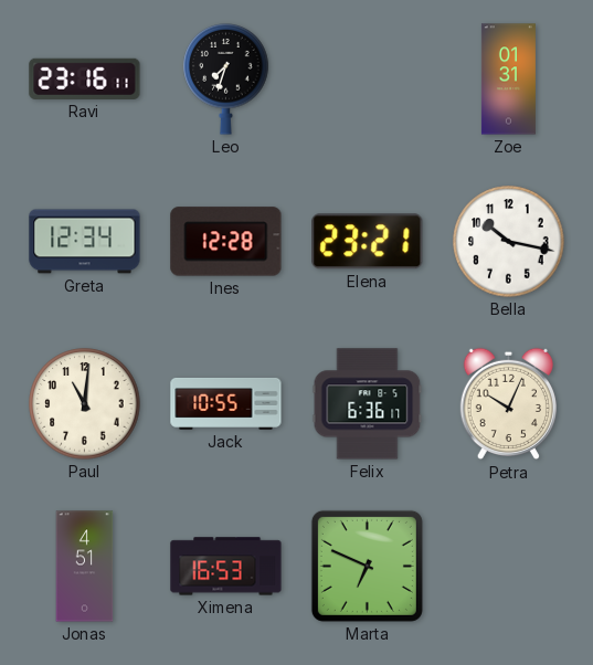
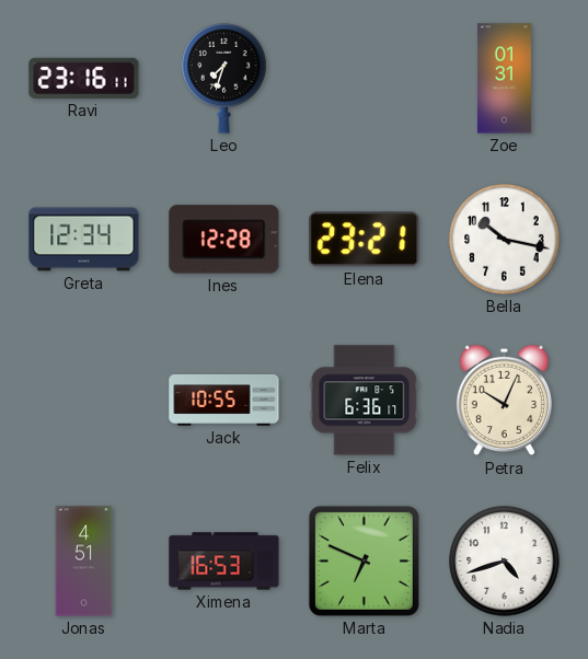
Paul: 11:01 -> none (85, 404)
Nadia: none -> 4:42 (505, 562)
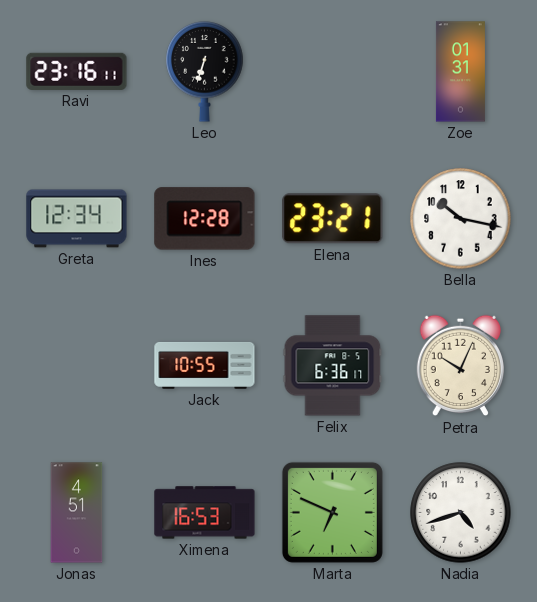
Leo: 7:33 -> 6:33 (205, 72)
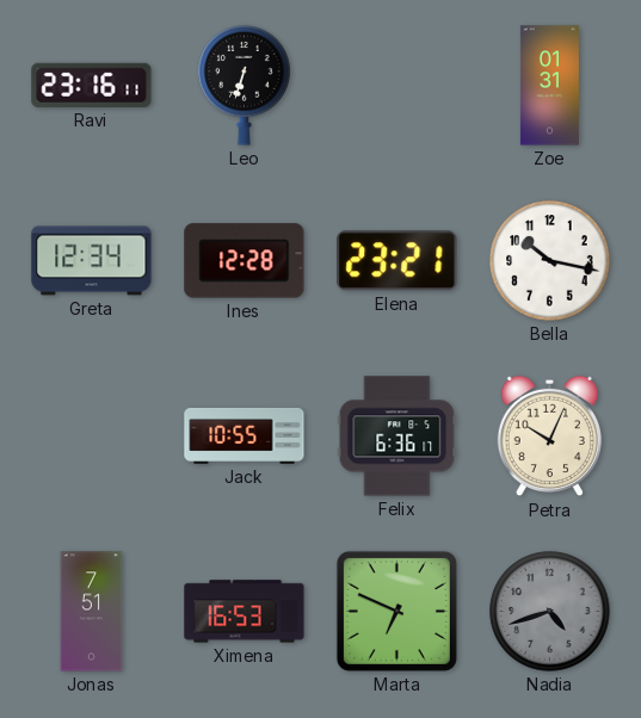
Jonas: 4:51 -> 7:51 (92, 612)
Nadia dial: white -> grey (550, 612)
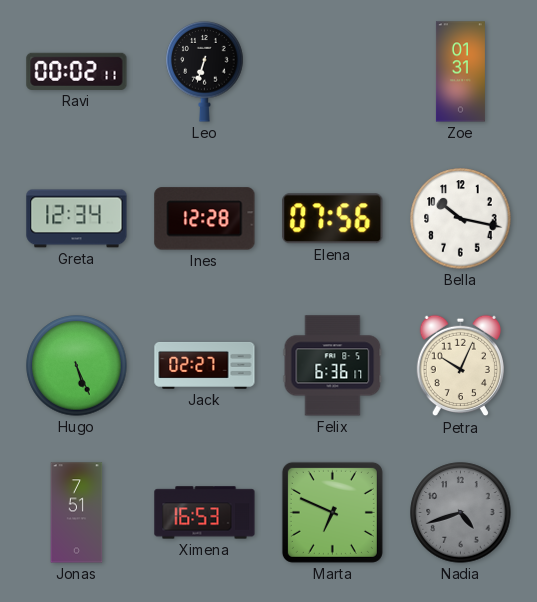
Ravi: 23:16 -> 00:02 (77, 71)
Elena: 23:21 -> 07:56 (333, 219)
Hugo: none -> 5:26 (77, 366)
Jack: 10:55 -> 02:27 (205, 366)
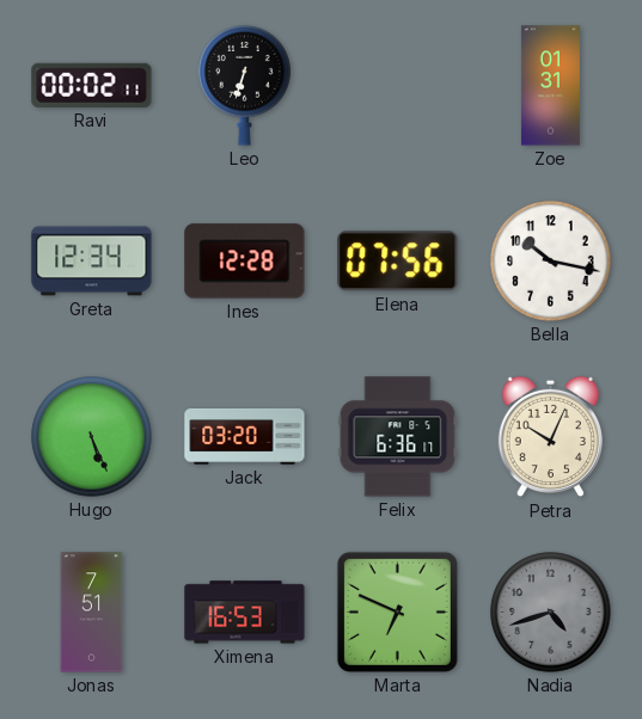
Jack: 02:27 -> 03:20 (245, 437)
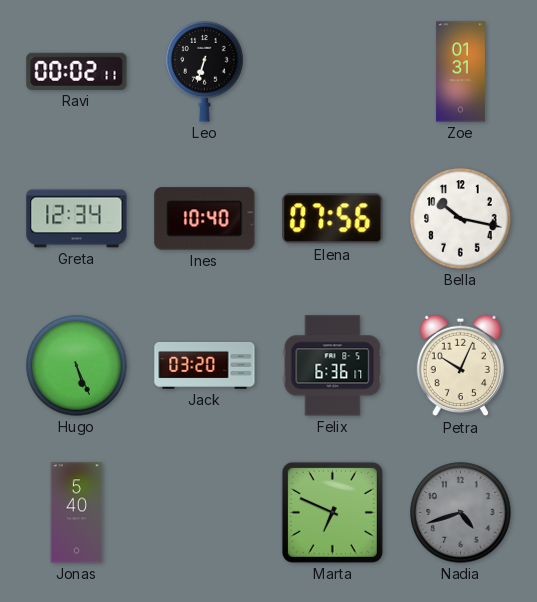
Ines: 12:28 -> 10:40 (205, 219)
Jonas: 7:51 -> 5:40 (77, 513)
Ximena: 16:53 -> none (245, 613)
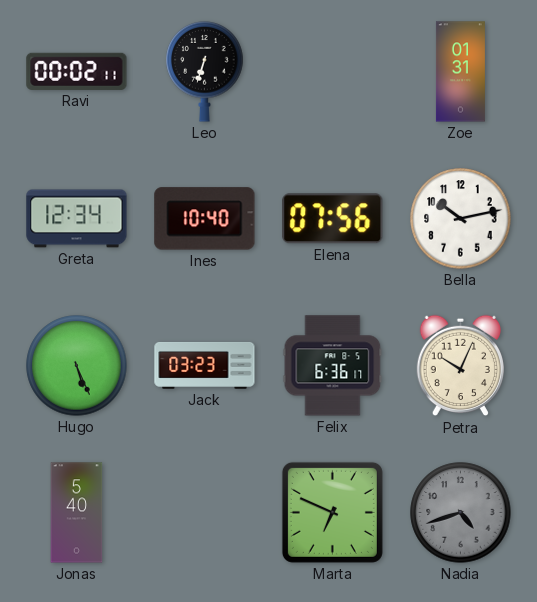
Bella: 10:17 -> 10:13 (461, 219)
Jack: 03:20 -> 03:23 (205, 366)
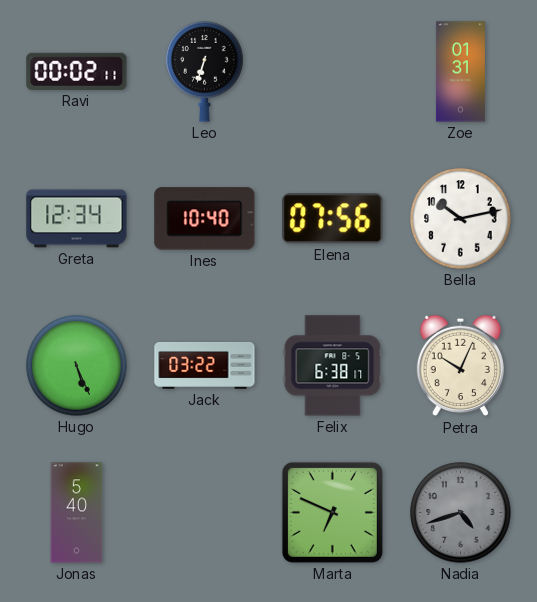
Jack: 03:23 -> 03:22 (205, 366)
Felix: 6:36 -> 6:38 (333, 366)
